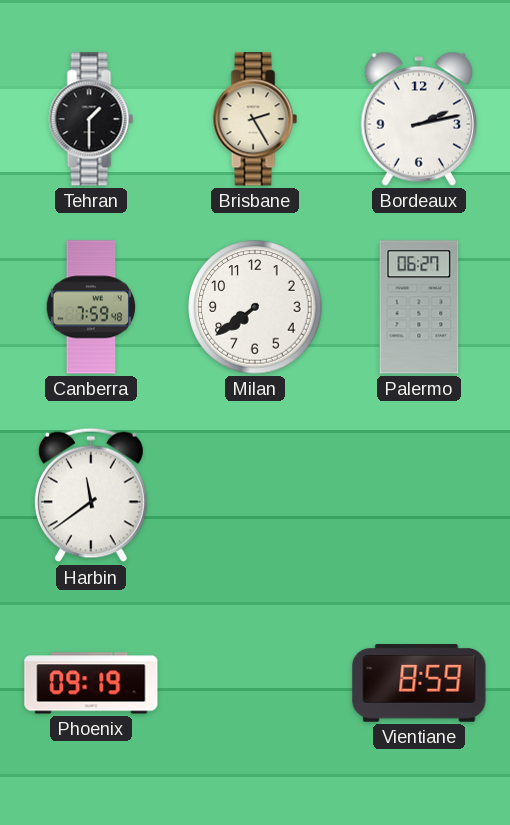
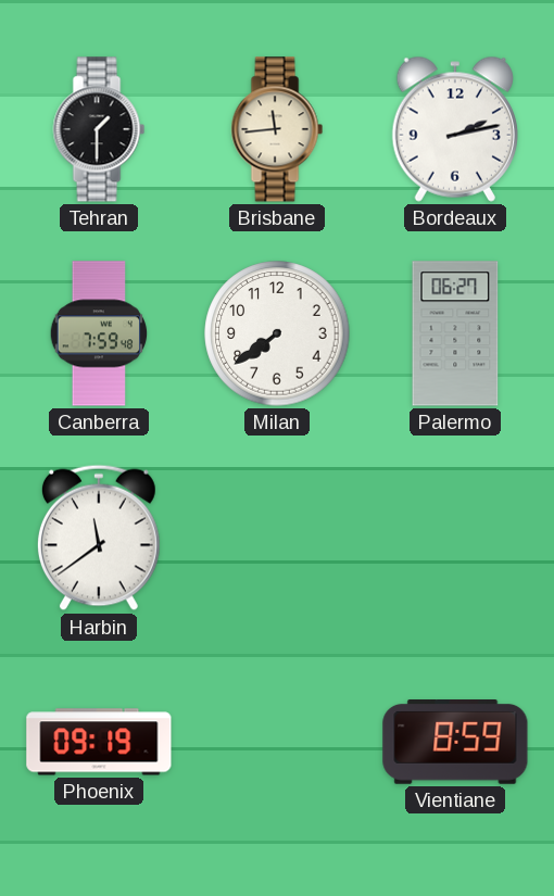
Brisbane: 2:25 -> 11:44 (277, 129)
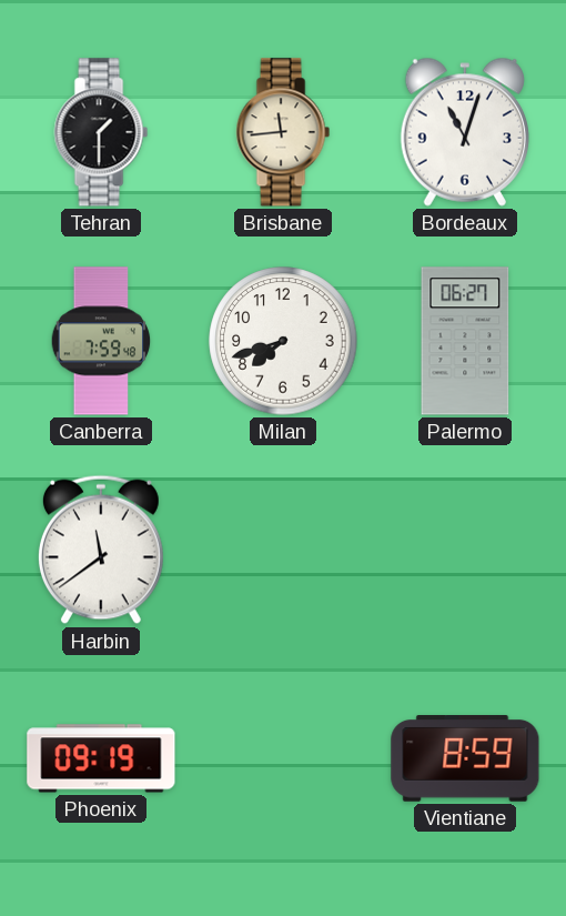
Bordeaux: 2:13 -> 11:03 (465, 132)
Milan: 7:39 -> 7:42 (283, 341)
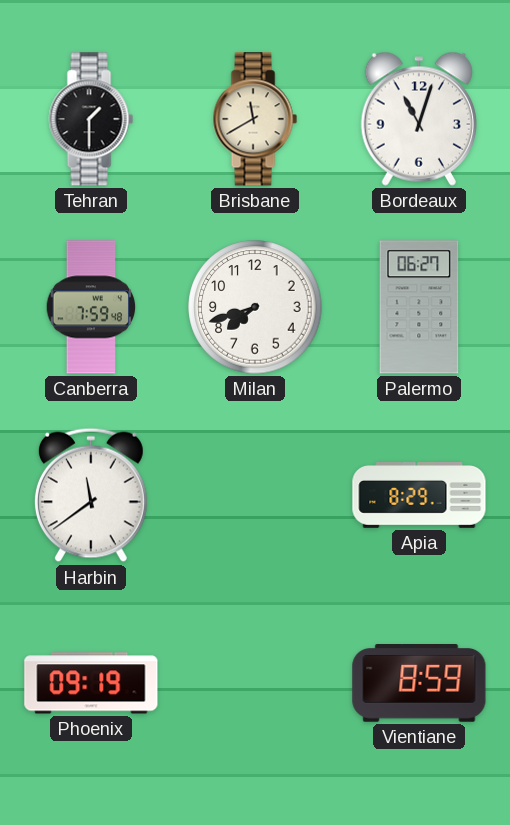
Brisbane: 11:44 -> 11:40 (255, 119)
Apia: none -> 8:29 (419, 496)
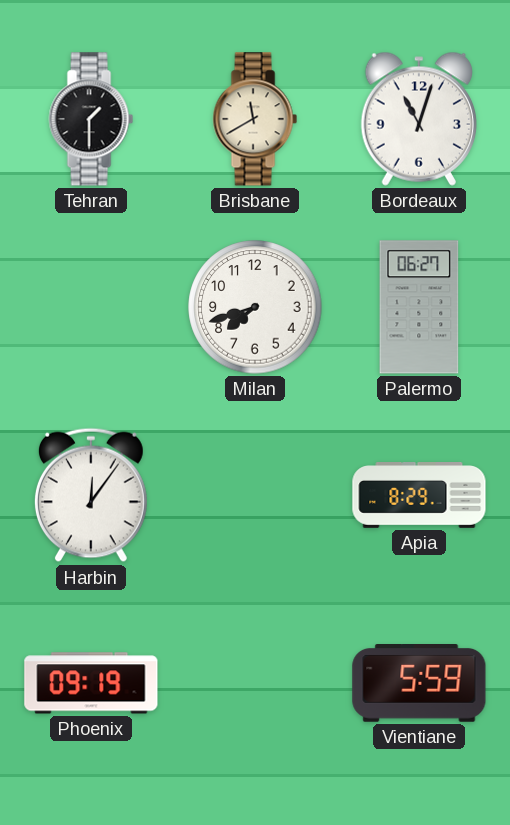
Canberra: 7:59 -> none (91, 307)
Harbin: 11:39 -> 12:06 (91, 495)
Vientiane: 8:59 -> 5:59 (419, 684)
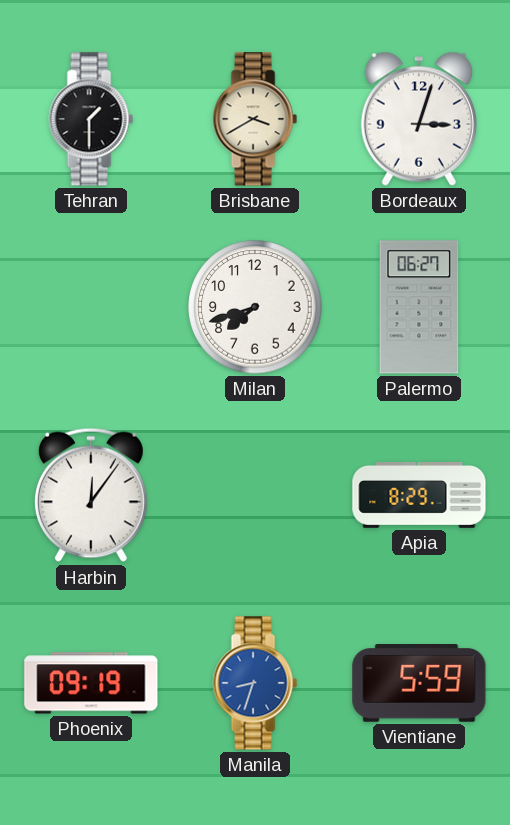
Brisbane: 11:40 -> 3:40 (255, 119)
Bordeaux: 11:03 -> 3:03 (419, 119)
Manila: none -> 8:33 (255, 683)
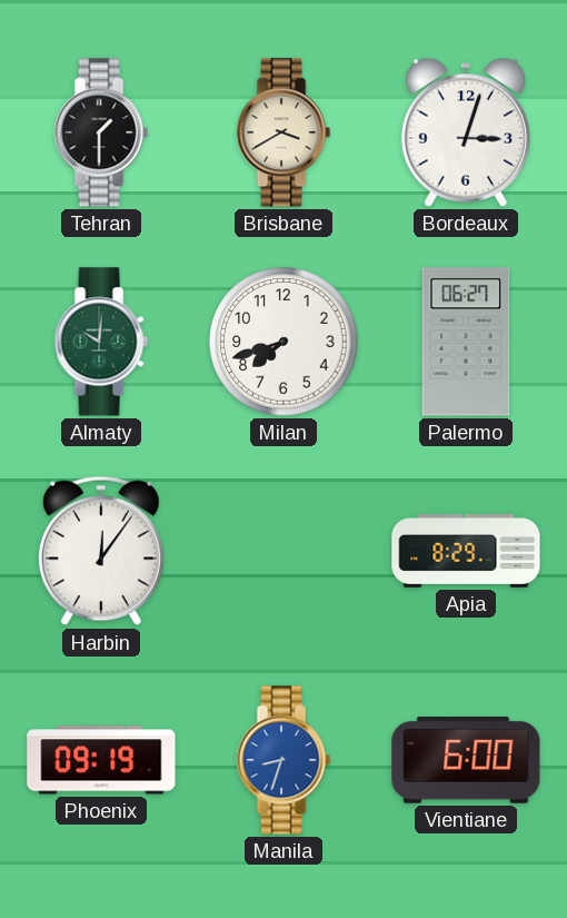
Almaty: none -> 10:01 (101, 342)
Vientiane: 5:59 -> 6:00 (466, 761)
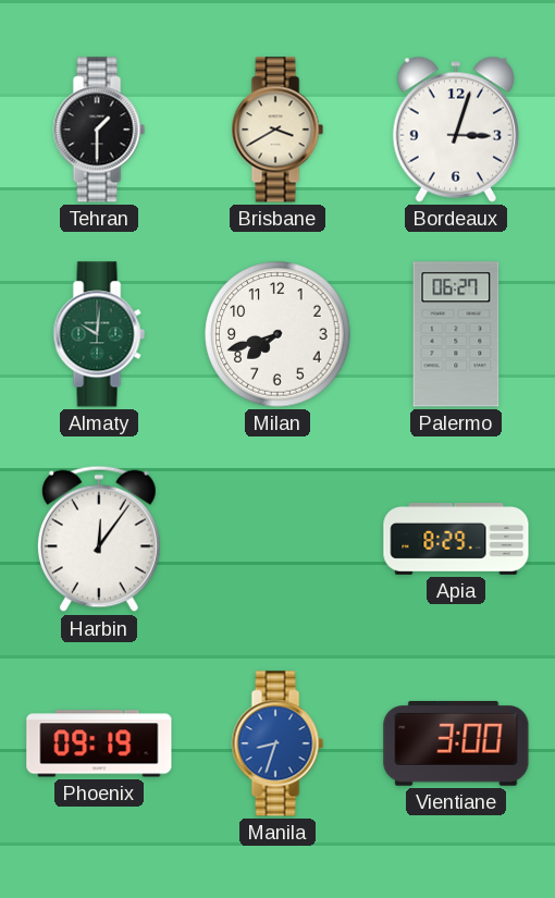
Vientiane: 6:00 -> 3:00 (456, 745)
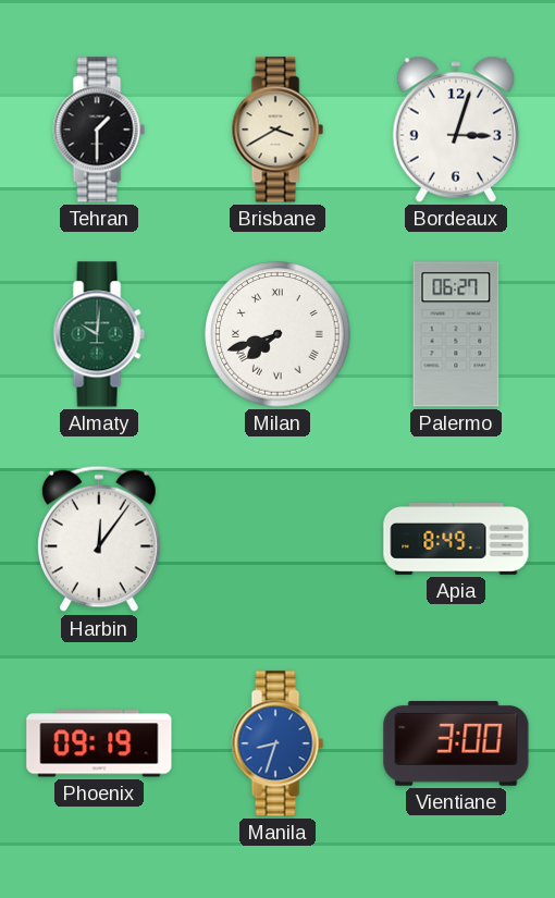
Milan numerals: Arabic -> Roman (277, 334)
Apia: 8:29 -> 8:49 (456, 540)
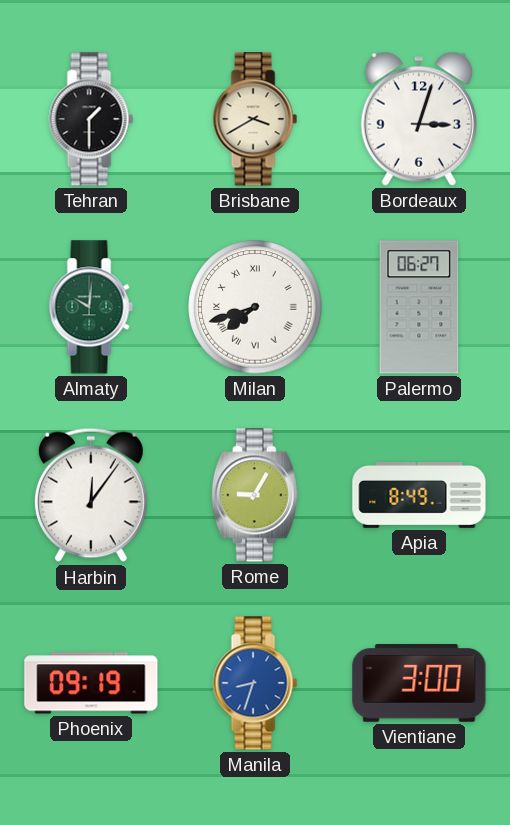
Rome: none -> 9:05 (255, 495)
